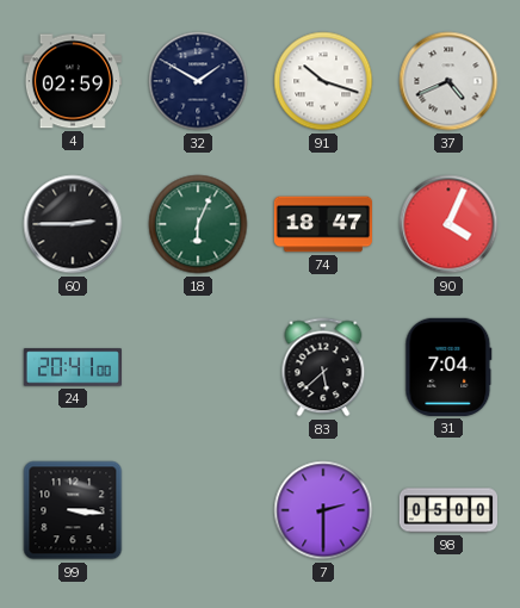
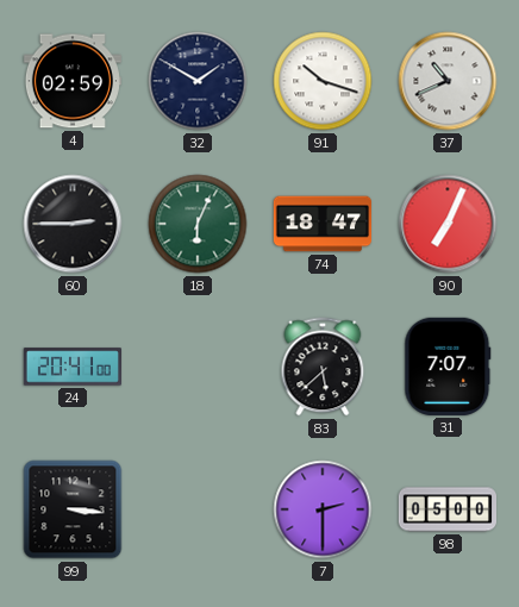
37: 4:41 -> 10:41 (448, 81)
90: 4:04 -> 7:04 (448, 224)
31: 7:04 -> 7:07 (448, 367)
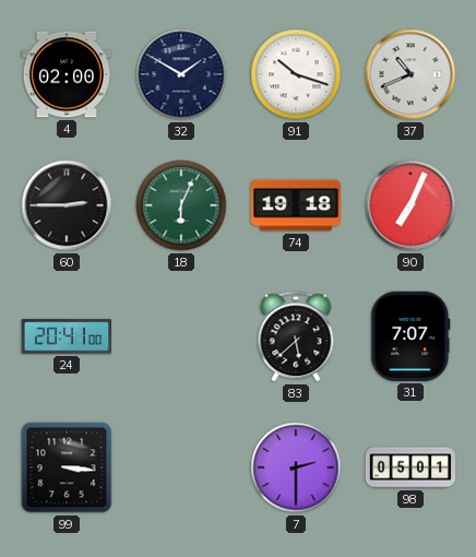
4: 02:59 -> 02:00 (67, 74)
74: 18:47 -> 19:18 (295, 205)
98: 05:00 -> 05:01 (409, 467)
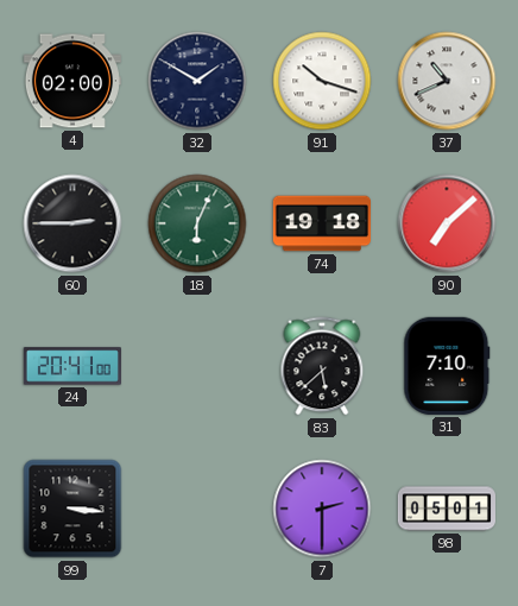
90: 7:04 -> 7:08 (447, 223)
31: 7:07 -> 7:10 (447, 366)
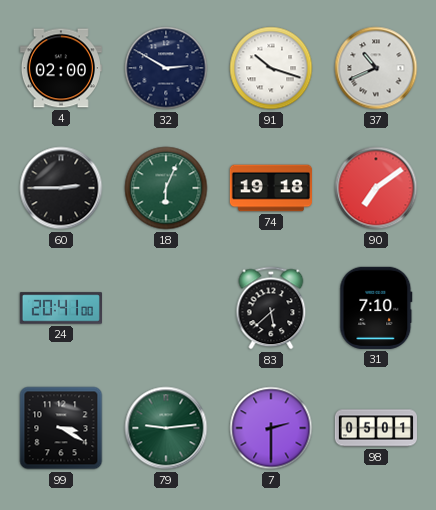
32: 1:50 -> 2:50 (166, 68)
90: 7:08 -> 7:09 (376, 188)
99: 3:16 -> 3:20 (61, 428)
79: none -> 9:14 (166, 428)
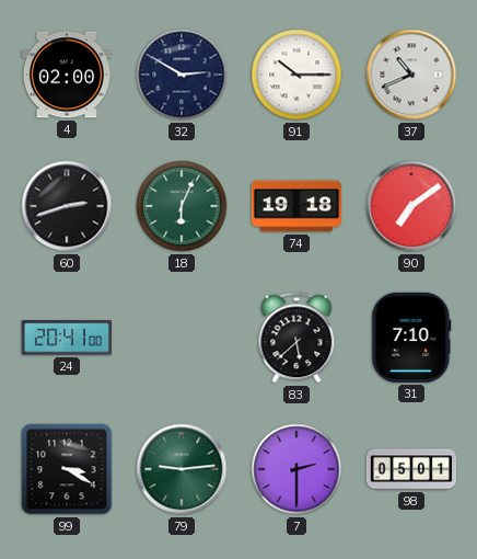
91: 10:18 -> 10:15 (296, 75)
60: 2:45 -> 2:42 (67, 206)
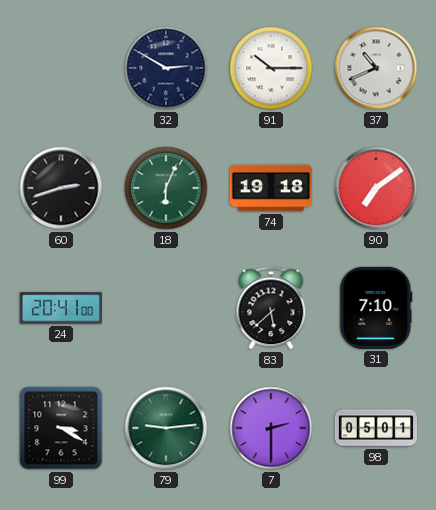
4: 02:00 -> none (67, 75)
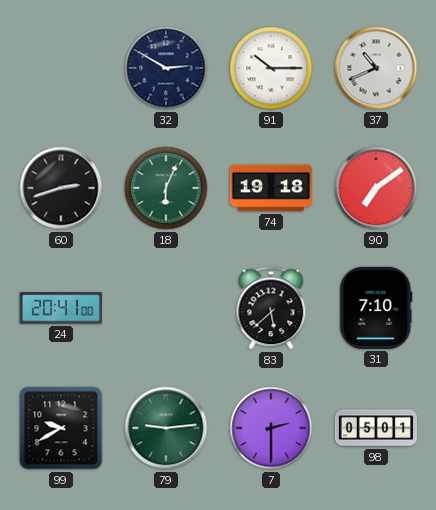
99: 3:20 -> 9:40 (61, 428)
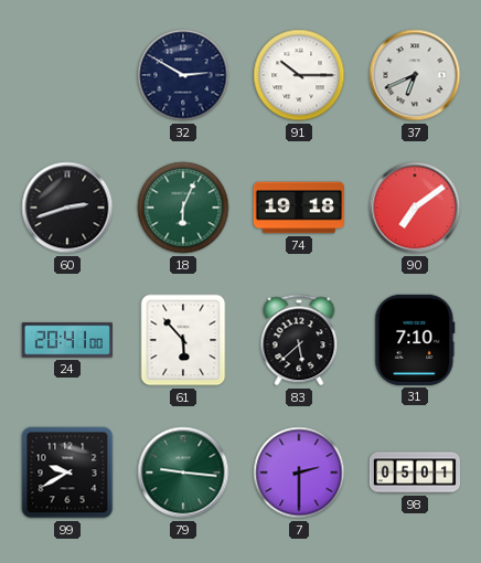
37: 10:41 -> 6:41 (415, 75)
61: none -> 5:53 (183, 340)
79: 9:14 -> 9:16 (183, 472)
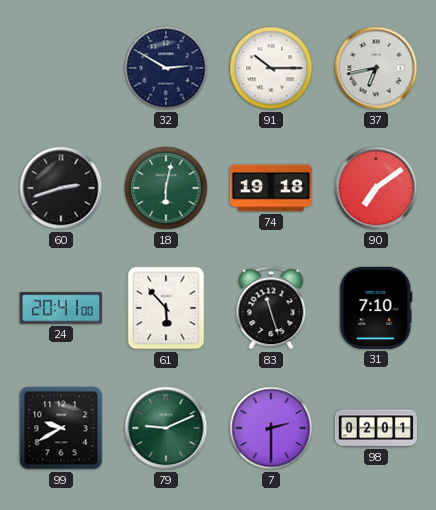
37: 6:41 -> 6:43 (376, 68)
18: 6:04 -> 6:02 (166, 188)
83: 5:38 -> 11:27 (271, 308)
79: 9:16 -> 9:11 (166, 428)
98: 05:01 -> 02:01 (375, 428)
